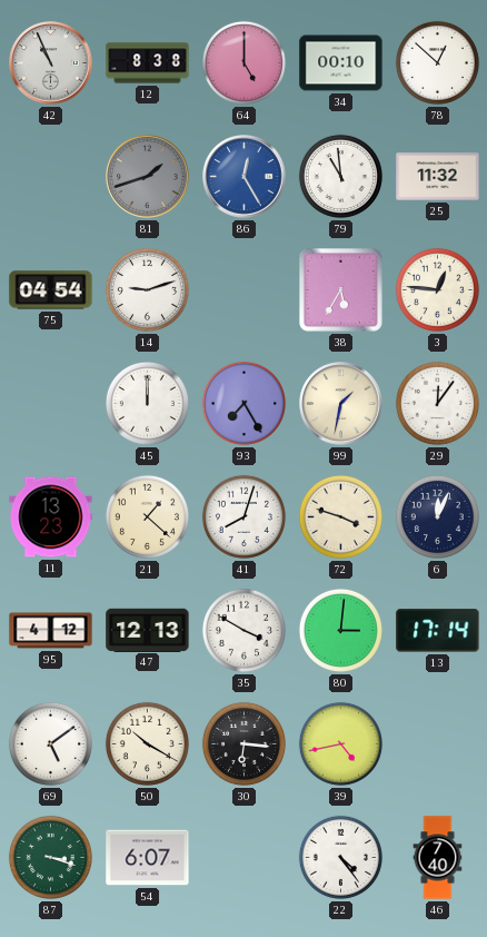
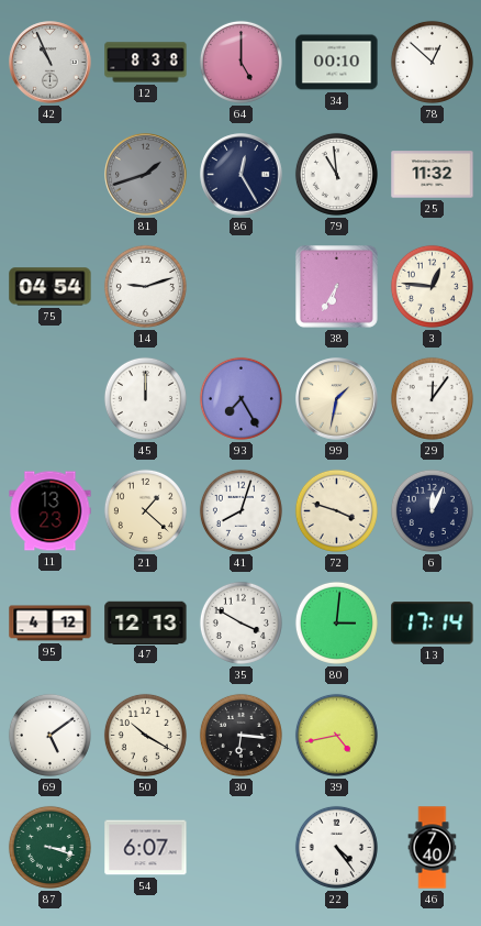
86 dial: blue -> navy (242, 175)
38: 5:35 -> 6:35 (337, 287)
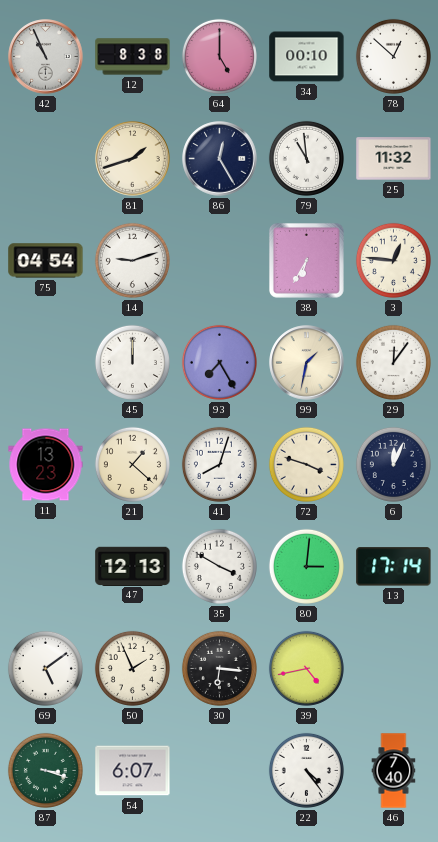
81 dial: grey -> cream (133, 159)
95: 4:12 -> none (51, 624)
50: 10:20 -> 1:56 (132, 668)
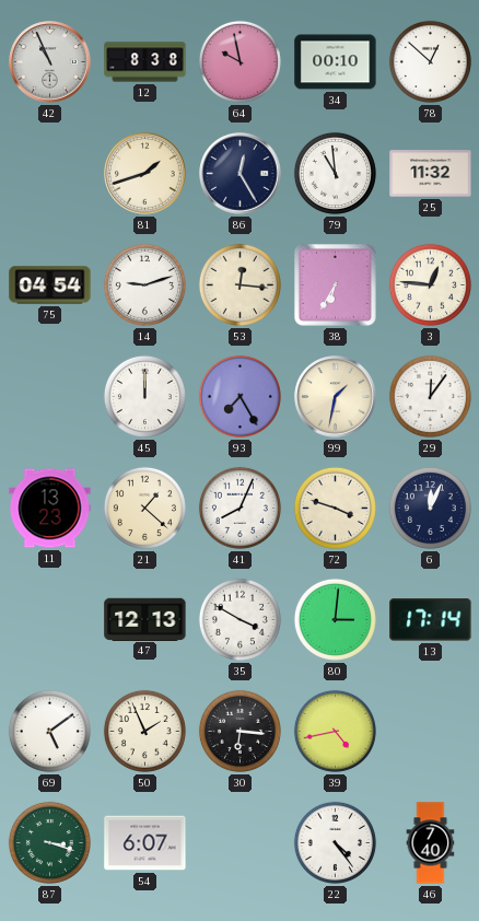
64: 5:00 -> 9:58 (240, 61)
53: none -> 12:16 (240, 284)
41: 8:03 -> 8:04 (240, 508)
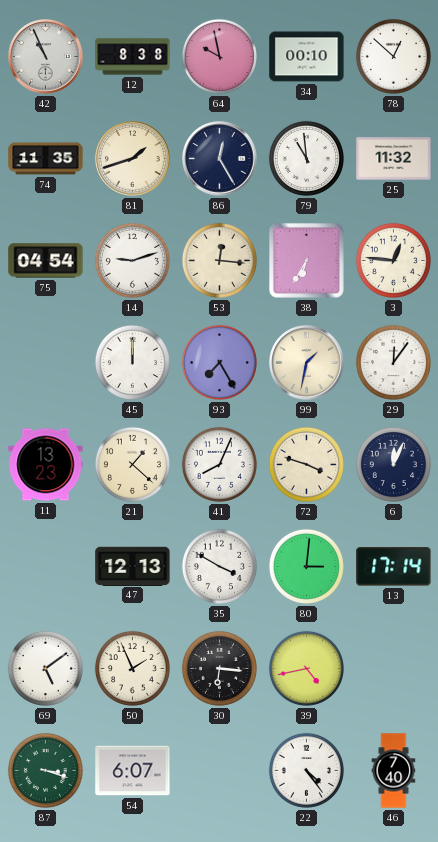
74: none -> 11:35 (46, 159)
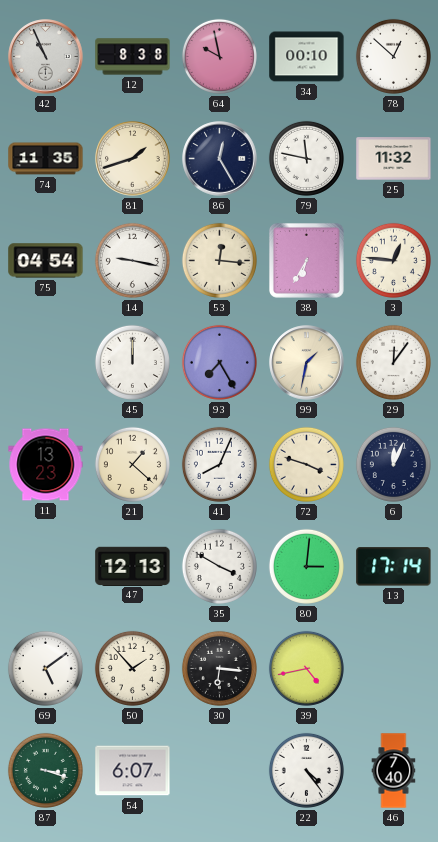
79: 10:59 -> 11:47 (306, 158)
14: 9:12 -> 9:17 (132, 260)
50: 1:56 -> 1:53 (132, 668)
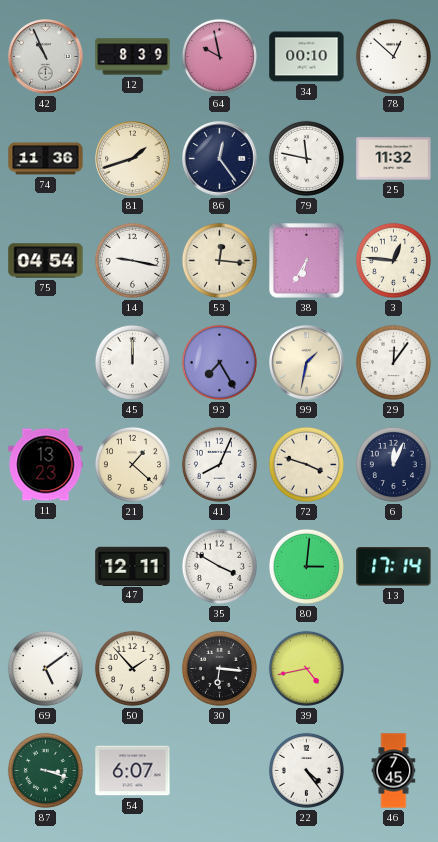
12: 8:38 -> 8:39 (133, 57)
74: 11:35 -> 11:36 (46, 159)
86: 12:25 -> 12:24 (220, 159)
47: 12:13 -> 12:11 (133, 566)
46: 7:40 -> 7:45 (394, 771)
